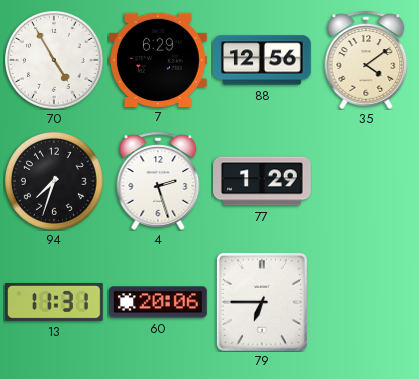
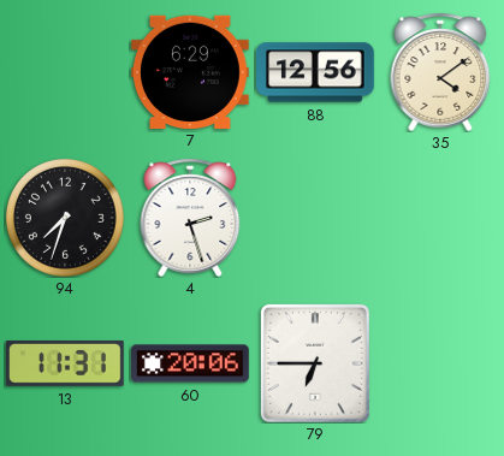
70: 4:55 -> none (54, 60)
77: 1:29 -> none (262, 181)
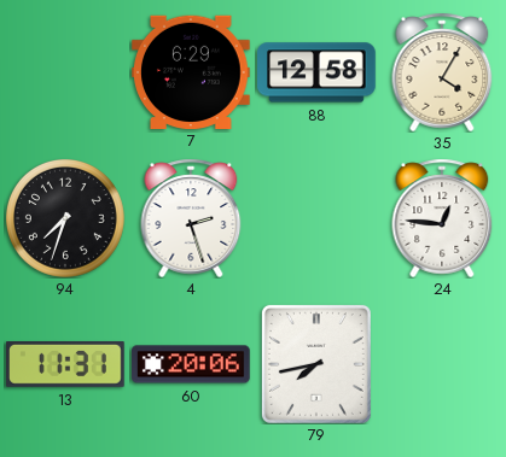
88: 12:56 -> 12:58 (316, 72)
35: 4:09 -> 4:05 (442, 72)
24: none -> 12:46 (442, 218)
79: 6:45 -> 7:43 (316, 364)
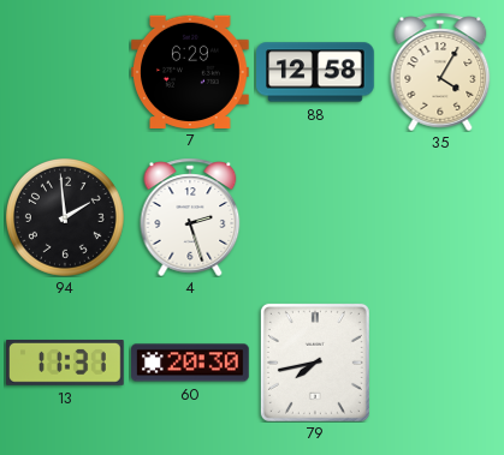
94: 7:33 -> 1:59 (65, 217)
24: 12:46 -> none (442, 218)
60: 20:06 -> 20:30 (190, 363)
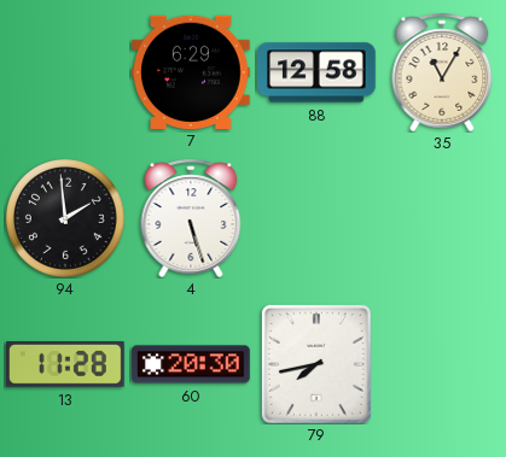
35: 4:05 -> 11:05 (442, 72)
4: 2:27 -> 5:27 (191, 218)
13: 11:31 -> 11:28 (66, 365)
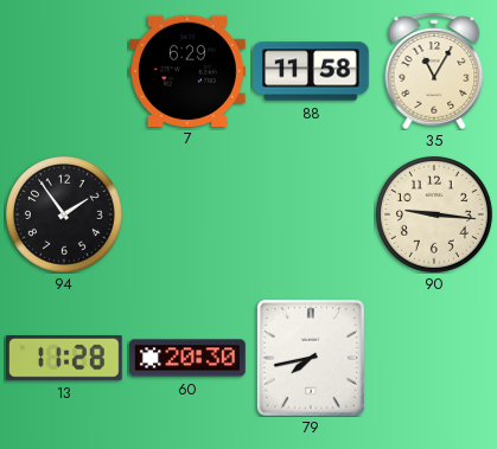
88: 12:58 -> 11:58 (311, 71)
94: 1:59 -> 1:54 (64, 214)
4: 5:27 -> none (191, 218)
90: none -> 9:16 (434, 214)
